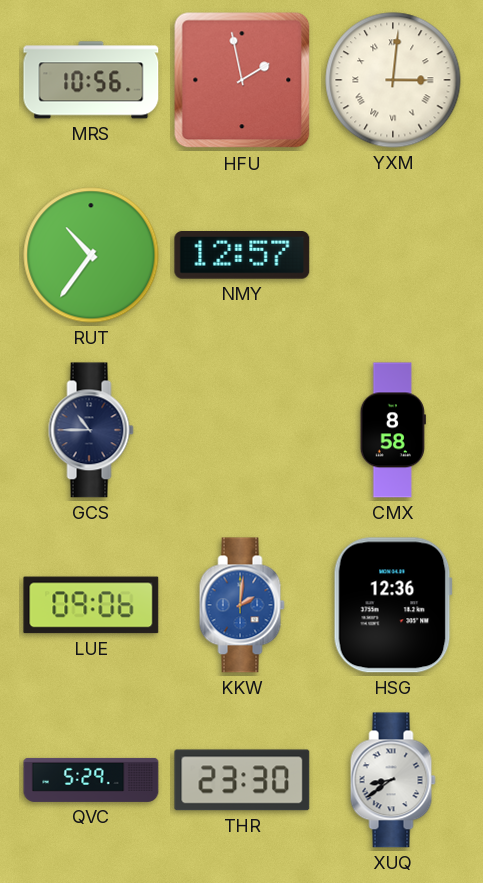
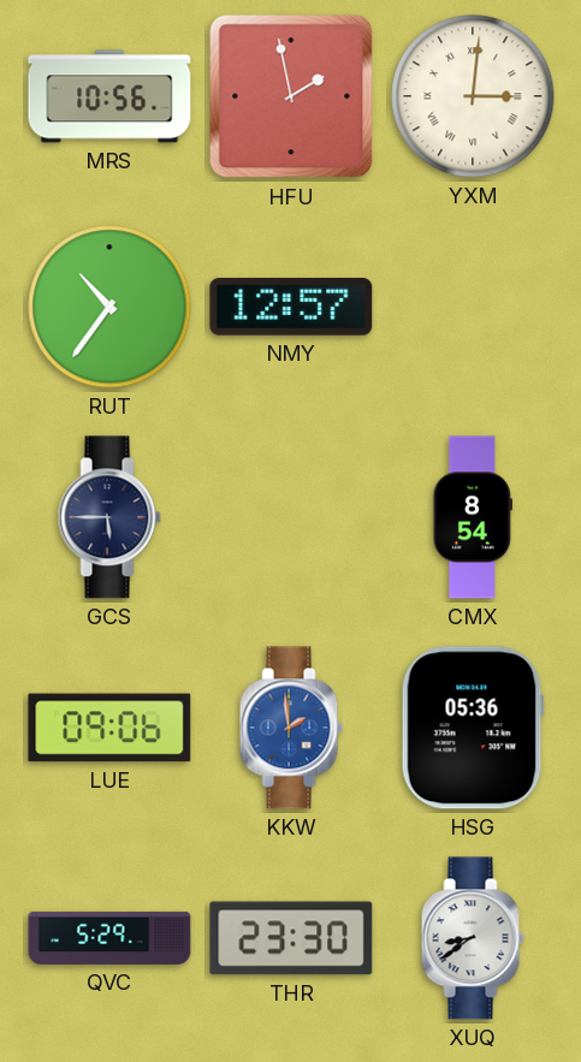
GCS: 10:45 -> 5:45 (109, 517)
CMX: 8:58 -> 8:54 (473, 517)
KKW: 2:01 -> 1:59 (291, 728)
HSG: 12:36 -> 05:36 (473, 728)
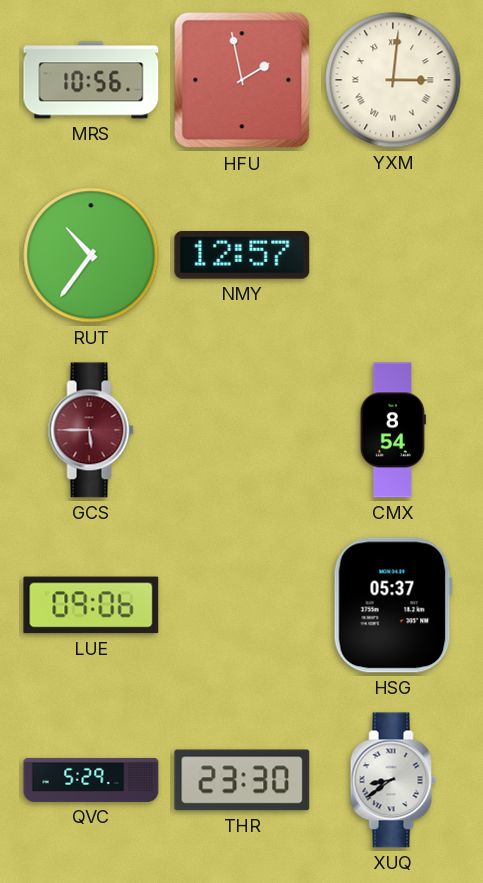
GCS dial: navy -> burgundy (91, 430)
KKW: 1:59 -> none (291, 728)
HSG: 05:36 -> 05:37 (393, 605)
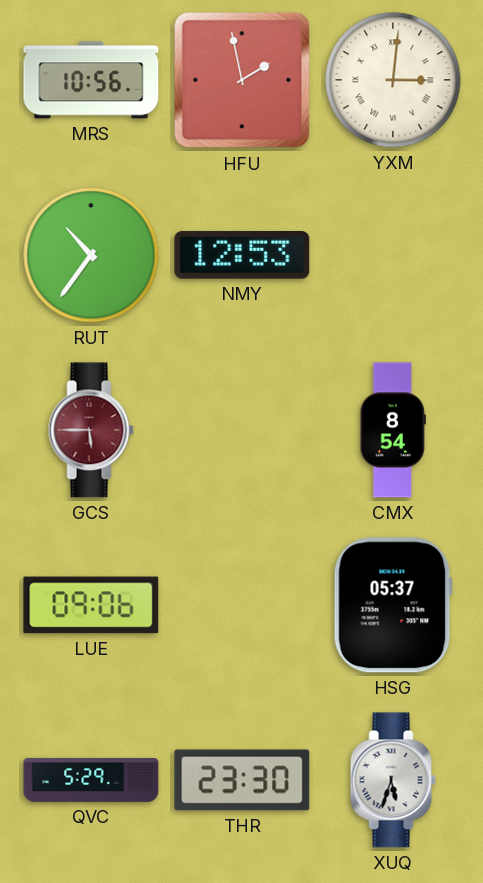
NMY: 12:57 -> 12:53 (242, 256)
XUQ: 8:39 -> 5:33 (393, 780)
